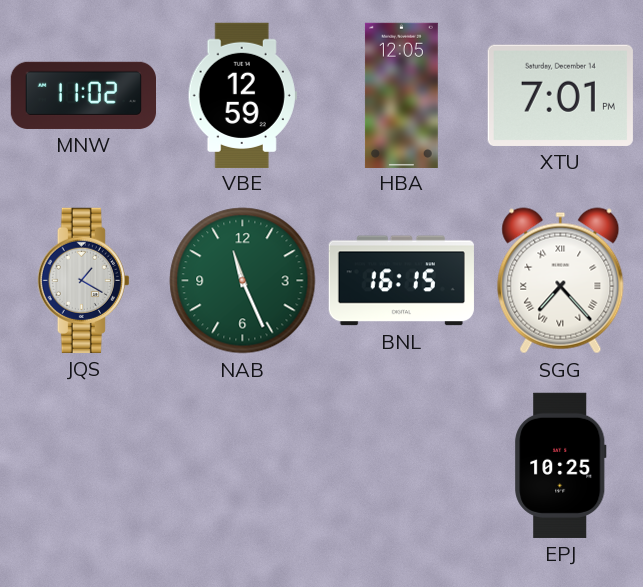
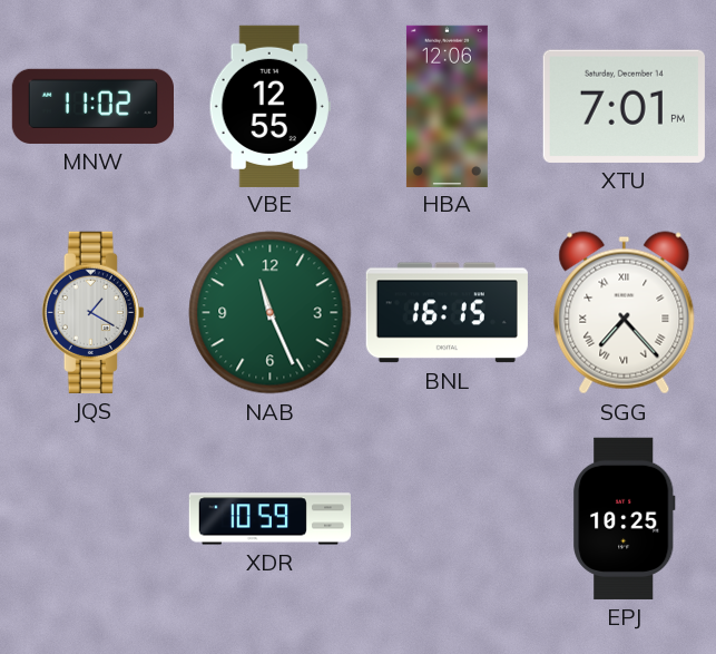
VBE: 12:59 -> 12:55 (269, 106)
HBA: 12:05 -> 12:06 (447, 106)
XDR: none -> 10:59 (269, 519)
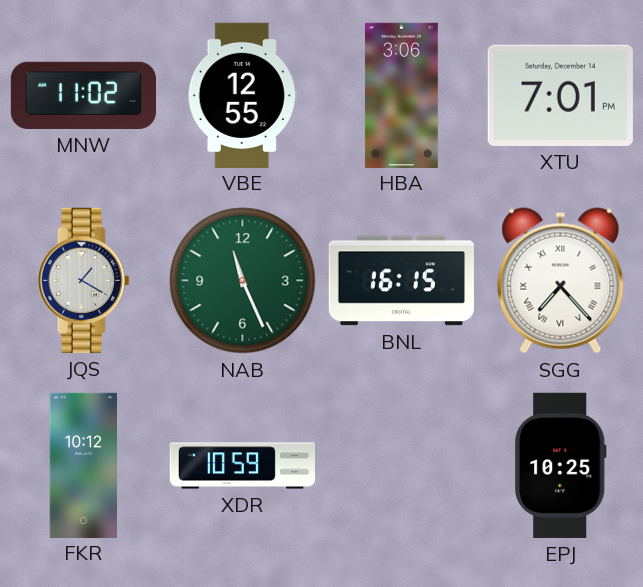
HBA: 12:06 -> 3:06 (401, 95)
FKR: none -> 10:12 (83, 465)
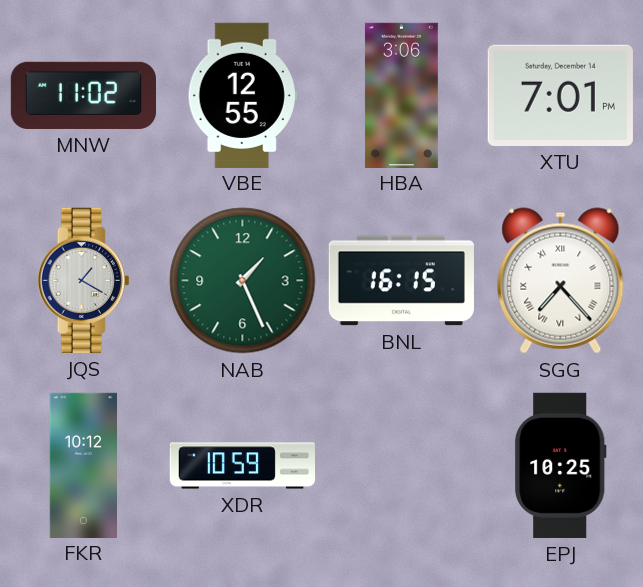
NAB: 11:26 -> 1:26 (243, 281)
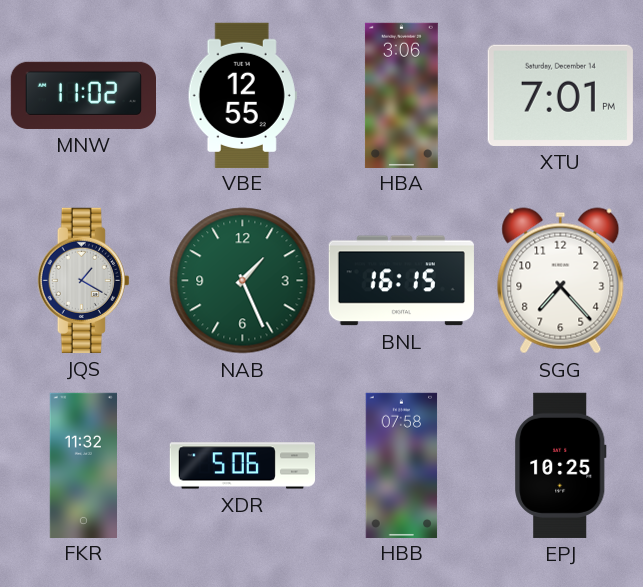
SGG numerals: Roman -> Arabic (561, 281)
FKR: 10:12 -> 11:32 (83, 465)
XDR: 10:59 -> 5:06 (242, 466)
HBB: none -> 07:58 (402, 465)
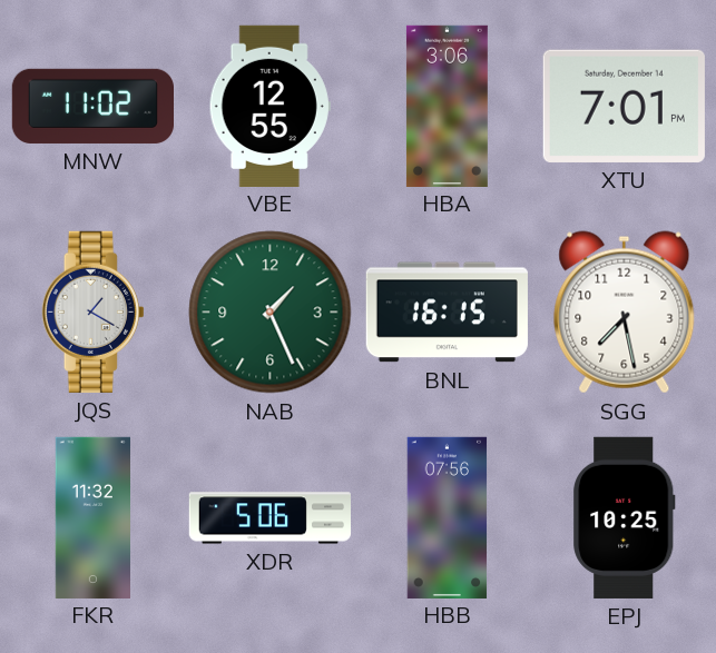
SGG: 7:23 -> 7:28 (625, 313)
HBB: 07:58 -> 07:56 (448, 517)
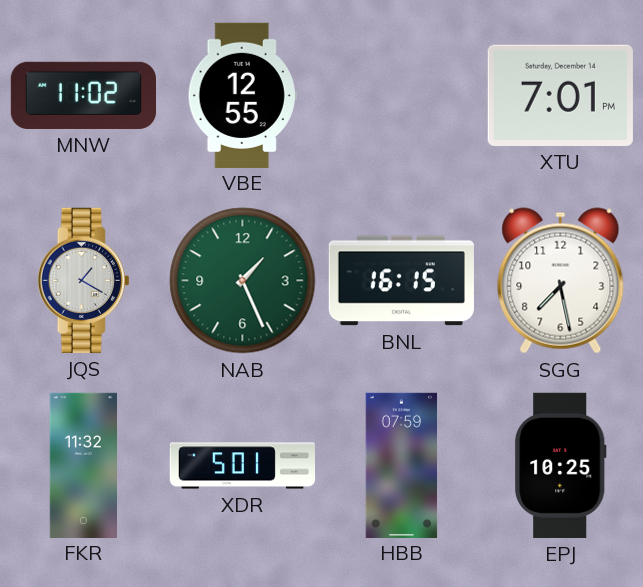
HBA: 3:06 -> none (447, 106)
XDR: 5:06 -> 5:01 (242, 466)
HBB: 07:56 -> 07:59 (402, 465)
